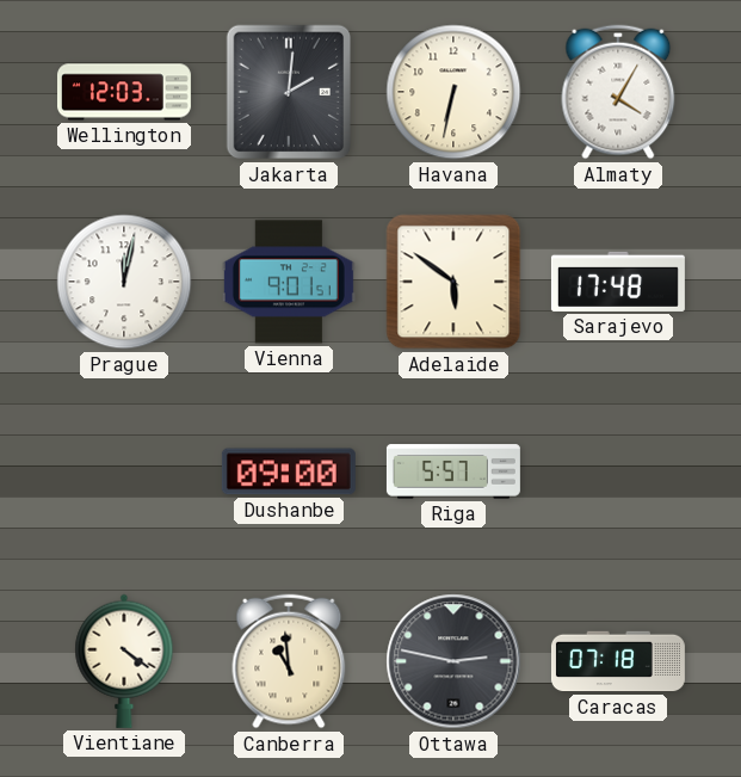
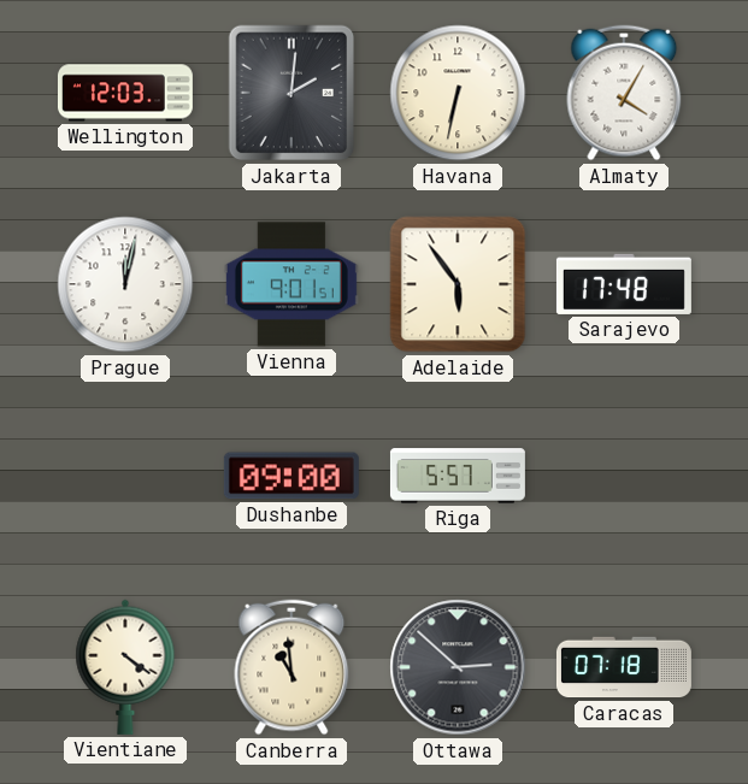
Adelaide: 5:51 -> 5:54 (458, 284)
Ottawa: 2:47 -> 2:52 (458, 667)
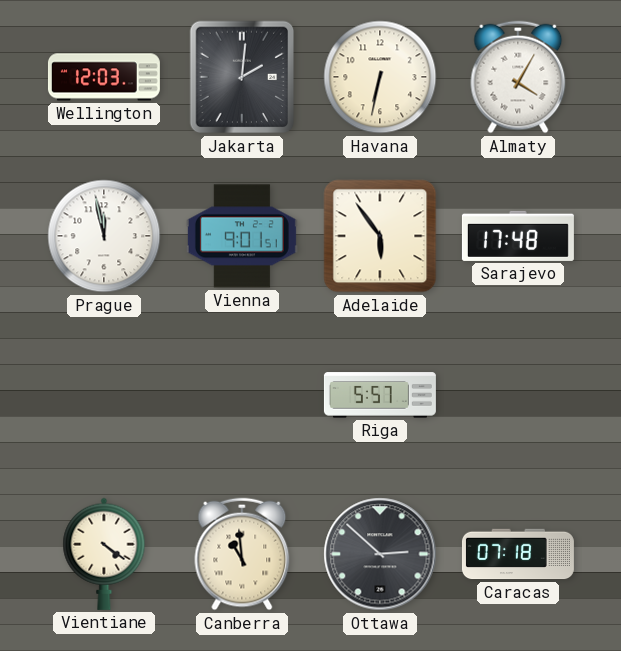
Prague: 12:02 -> 11:58 (104, 236)
Dushanbe: 09:00 -> none (291, 476)
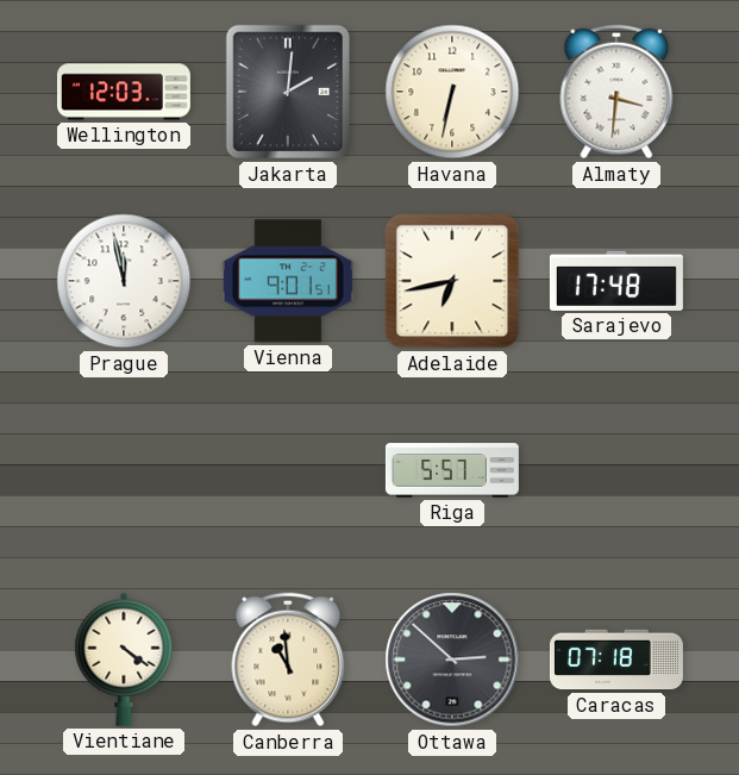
Almaty: 4:05 -> 3:31 (616, 92)
Adelaide: 5:54 -> 6:43 (452, 281)
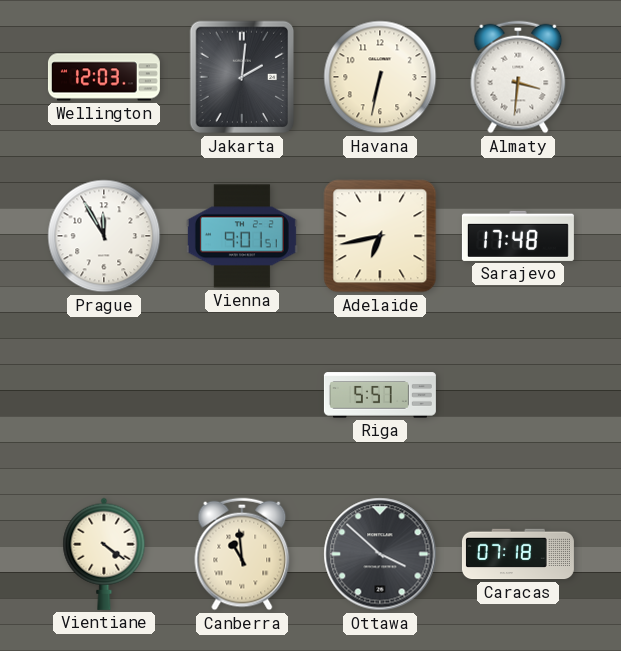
Prague: 11:58 -> 11:55 (104, 236)
Ottawa: 2:52 -> 3:52 (380, 554)
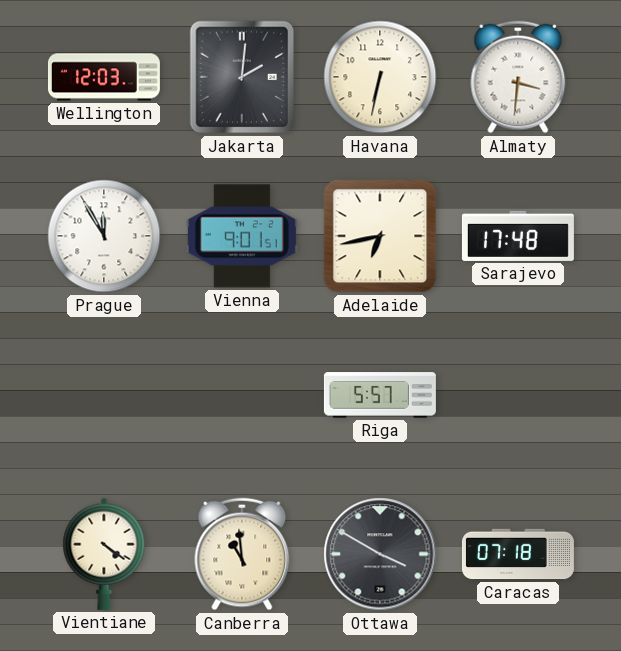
Ottawa: 3:52 -> 3:50 (380, 554)
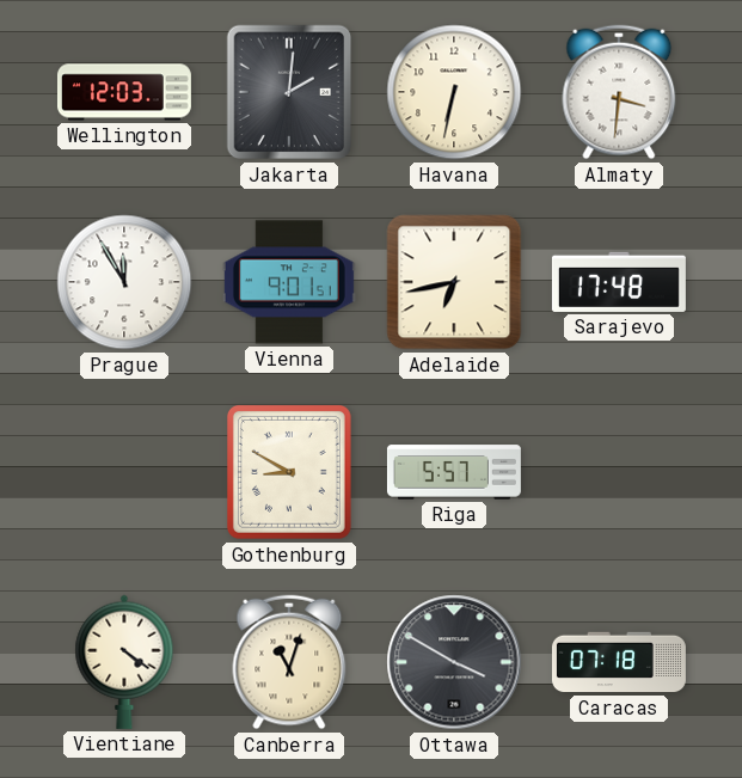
Gothenburg: none -> 8:50 (289, 472)
Canberra: 10:59 -> 11:03 (289, 662)
